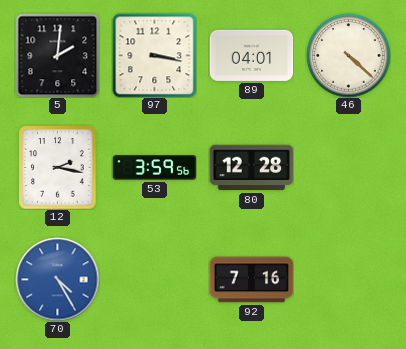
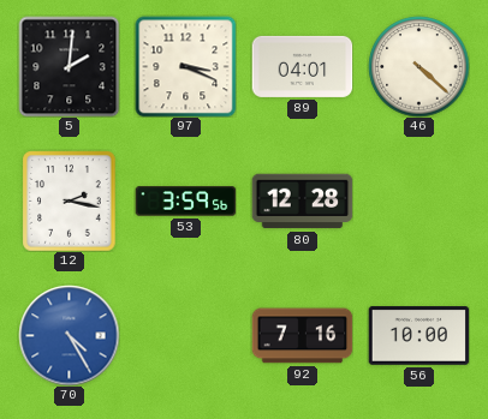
97: 3:17 -> 3:19 (185, 66)
56: none -> 10:00 (418, 336)
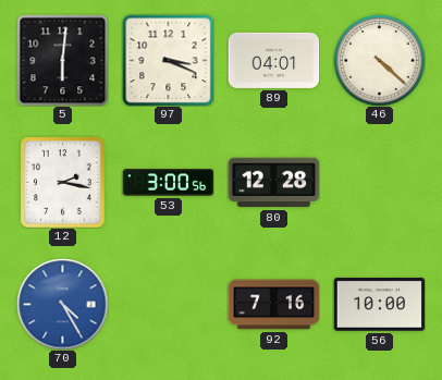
5: 2:01 -> 6:01 (62, 60)
53: 3:59 -> 3:00 (168, 183)
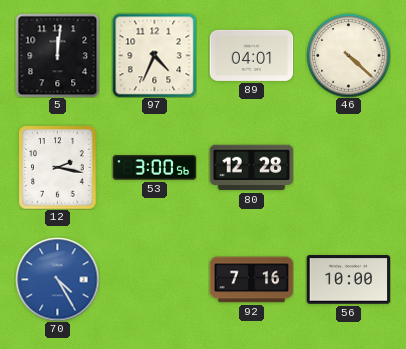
5: 6:01 -> 12:01 (57, 55)
97: 3:19 -> 4:34 (154, 55)
